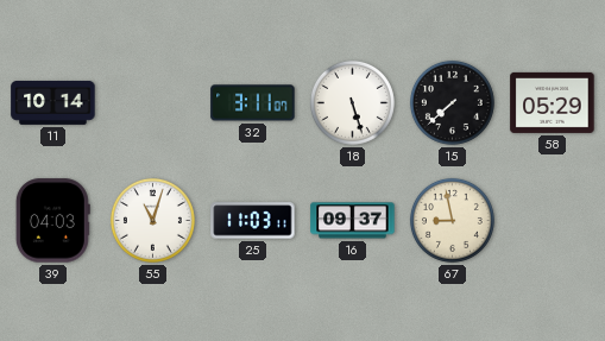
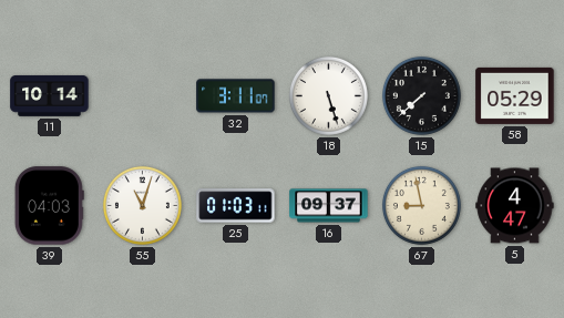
25: 11:03 -> 01:03 (236, 206)
5: none -> 4:47 (515, 206)
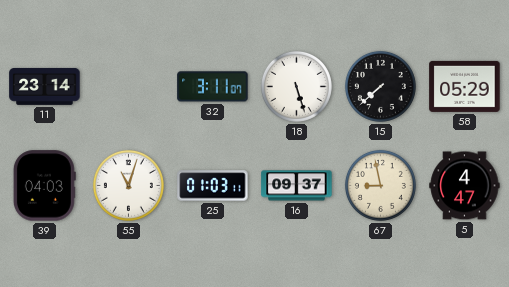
11: 10:14 -> 23:14 (45, 86)
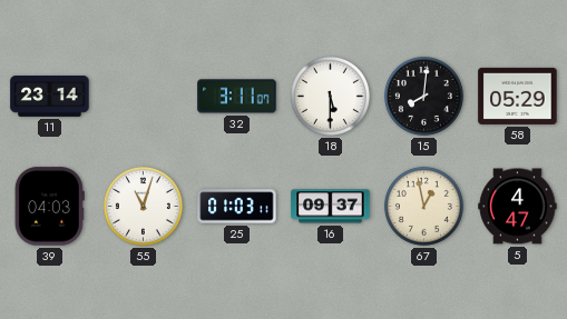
18: 5:27 -> 5:30 (330, 96)
15: 7:38 -> 8:01 (423, 96)
67: 8:58 -> 12:58 (423, 206)
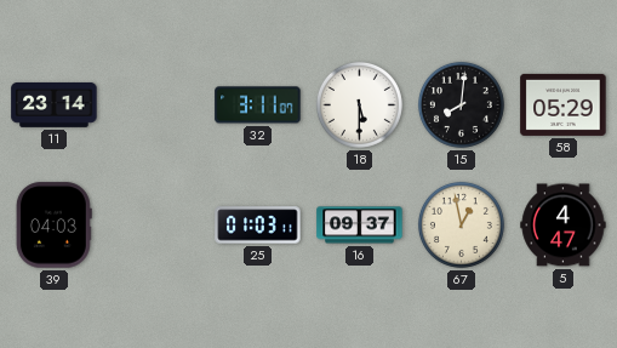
55: 11:03 -> none (143, 206)
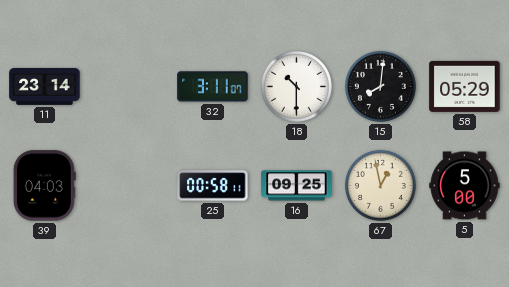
18: 5:30 -> 10:30 (296, 86)
25: 01:03 -> 00:58 (213, 186)
16: 09:37 -> 09:25 (297, 186)
5: 4:47 -> 5:00 (465, 186)
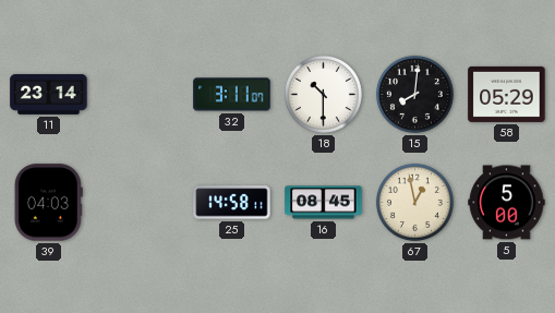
25: 00:58 -> 14:58 (232, 203)
16: 09:25 -> 08:45 (324, 203)
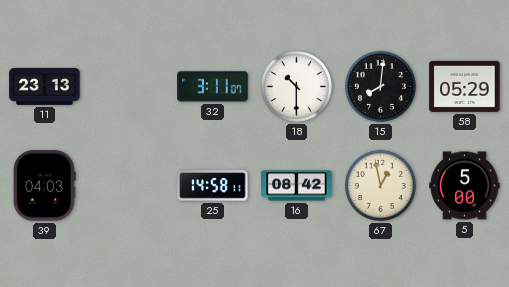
11: 23:14 -> 23:13 (45, 86)
16: 08:45 -> 08:42 (297, 186)
